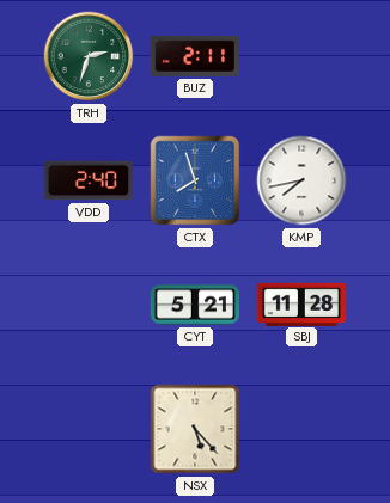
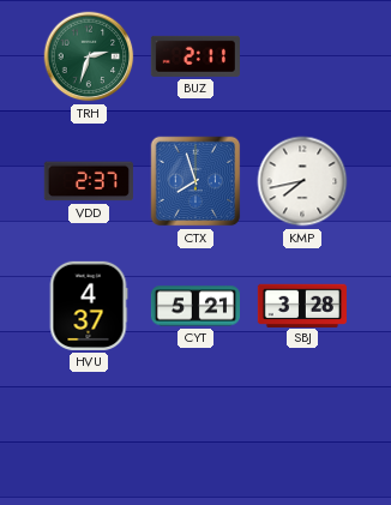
VDD: 2:40 -> 2:37 (89, 181)
HVU: none -> 4:37 (89, 306)
SBJ: 11:28 -> 3:28 (302, 305)
NSX: 5:23 -> none (195, 429)
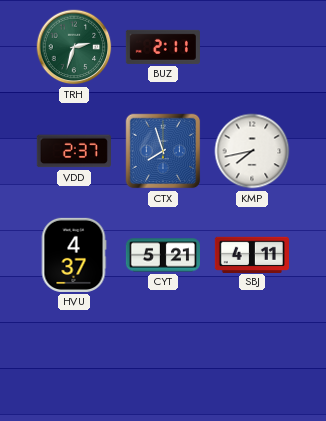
SBJ: 3:28 -> 4:11 (252, 254)
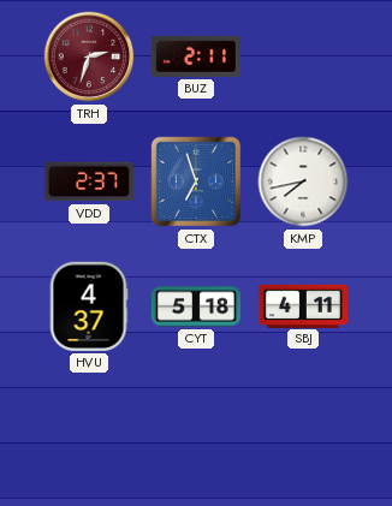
TRH dial: green -> burgundy (89, 56)
CTX: 7:57 -> 6:57 (196, 181)
CYT: 5:21 -> 5:18 (195, 306)
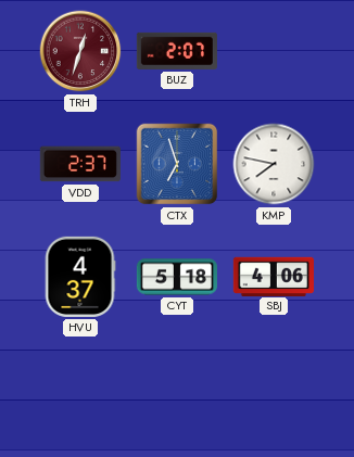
TRH: 2:33 -> 12:33 (80, 51)
BUZ: 2:11 -> 2:07 (177, 51)
KMP: 7:43 -> 7:47 (274, 164)
SBJ: 4:11 -> 4:06 (274, 276)
